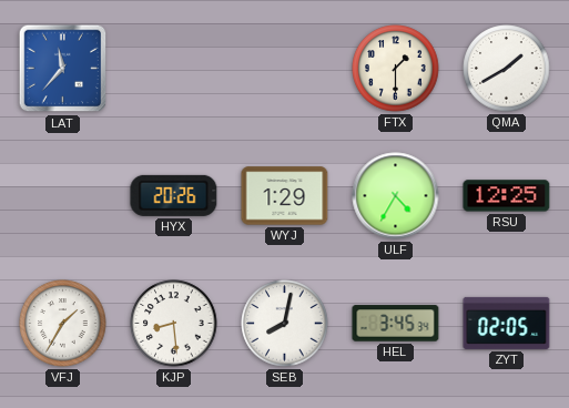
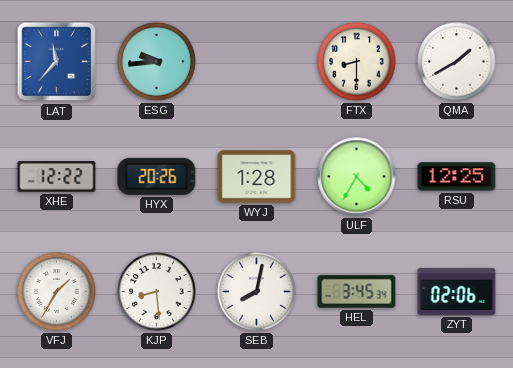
ESG: none -> 9:44 (157, 62)
FTX: 1:30 -> 8:30 (357, 62)
XHE: none -> 12:22 (57, 177)
WYJ: 1:29 -> 1:28 (257, 177)
ZYT: 02:05 -> 02:06 (457, 291)
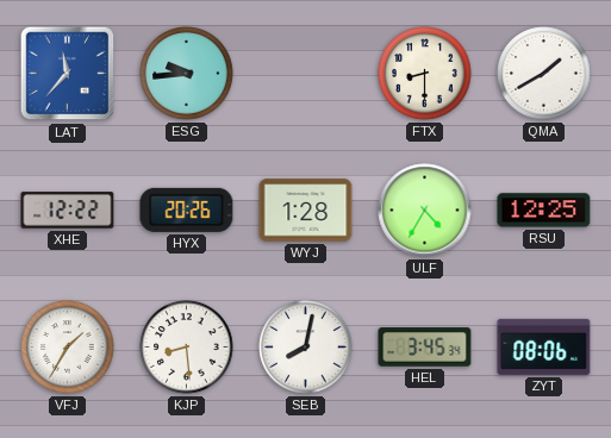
ZYT: 02:06 -> 08:06 (544, 346)
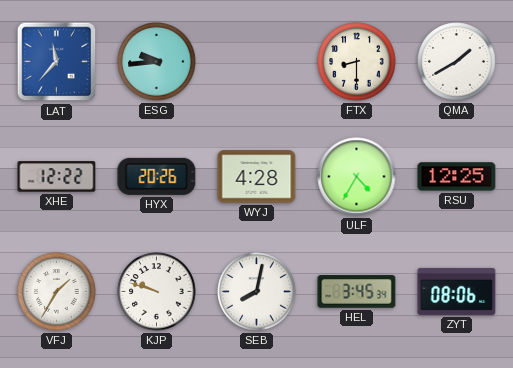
WYJ: 1:28 -> 4:28 (257, 177)
KJP: 8:29 -> 9:48 (157, 292)
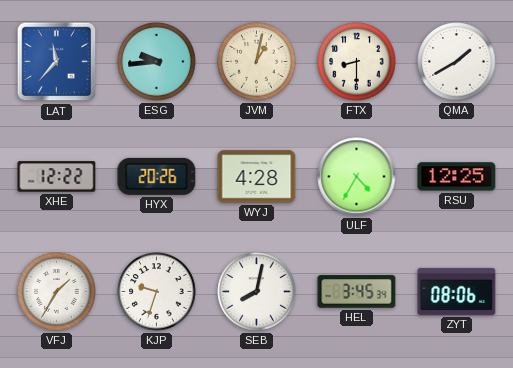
JVM: none -> 1:02 (257, 62)
KJP: 9:48 -> 9:33 (157, 292)
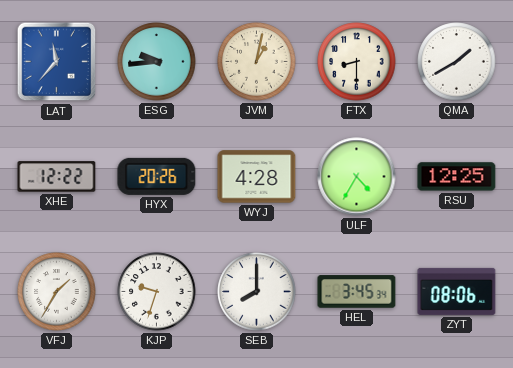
SEB: 8:02 -> 8:00 (257, 292)
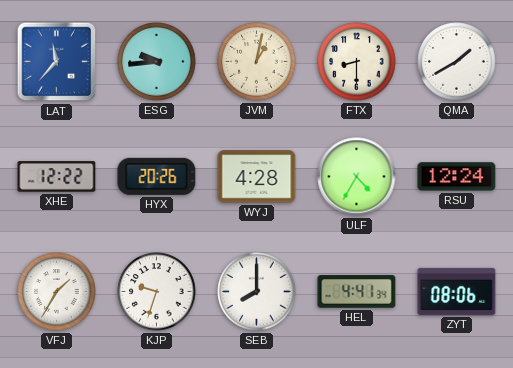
RSU: 12:25 -> 12:24 (457, 177)
HEL: 3:45 -> 4:41 (357, 292)
